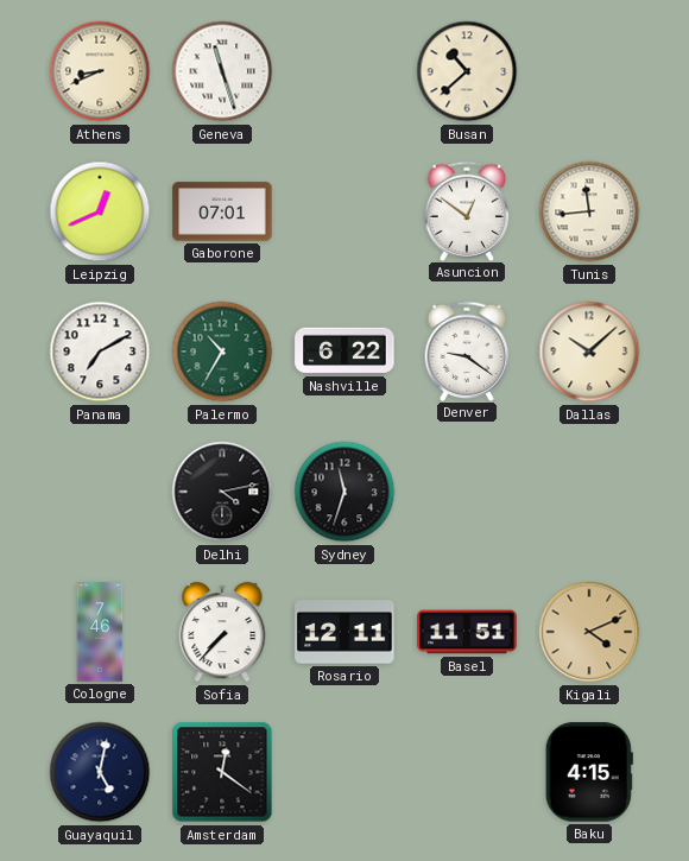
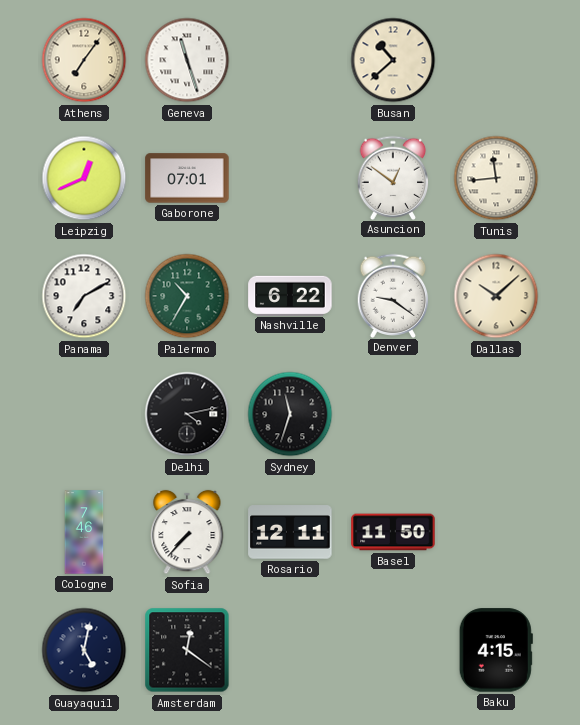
Athens: 8:41 -> 7:06 (84, 60)
Basel: 11:51 -> 11:50 (393, 532)
Kigali: 4:11 -> none (589, 632)
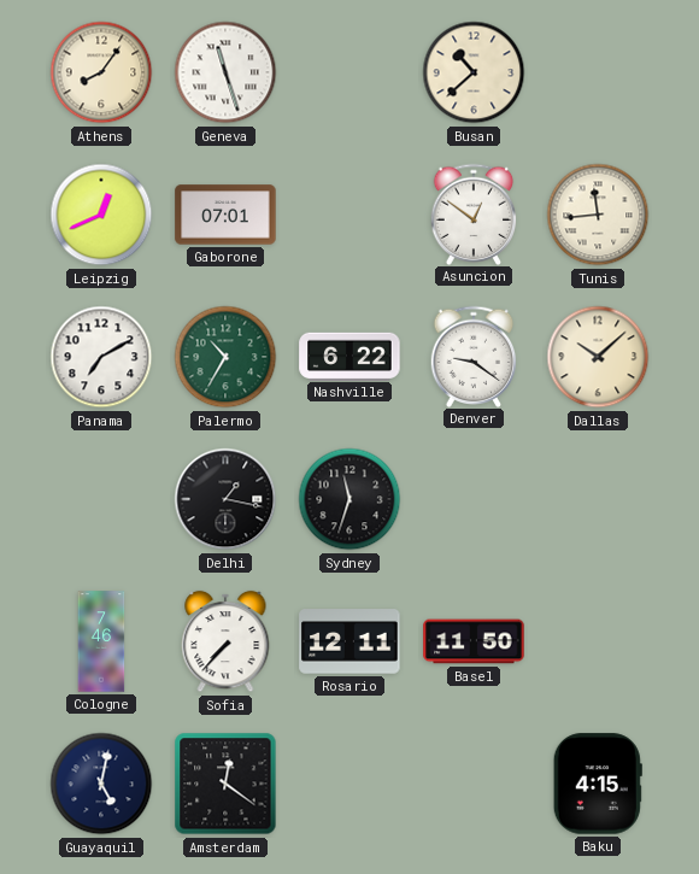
Athens: 7:06 -> 8:06 (101, 72)
Delhi: 4:13 -> 1:17 (225, 499)
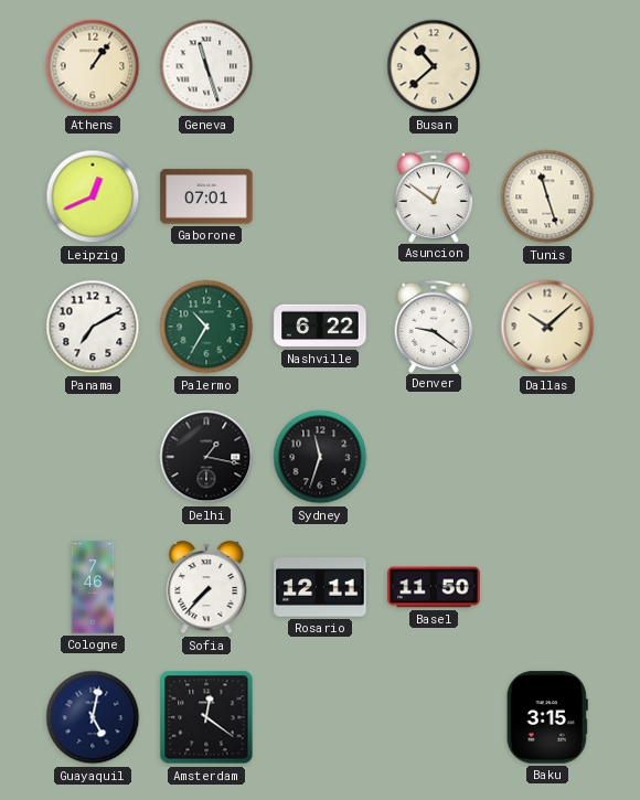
Athens: 8:06 -> 1:06 (93, 66)
Tunis: 11:44 -> 11:27 (547, 196)
Baku: 4:15 -> 3:15 (547, 717)
